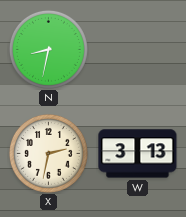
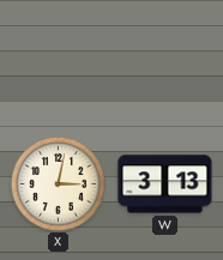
N: 8:32 -> none (48, 49)
X: 2:32 -> 3:02 (58, 183)
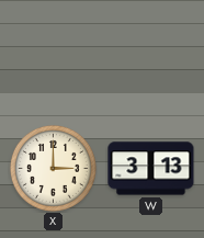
X: 3:02 -> 3:00 (53, 168)
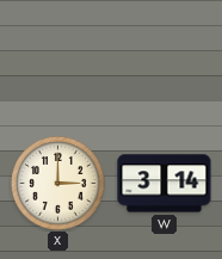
W: 3:13 -> 3:14 (165, 184)
